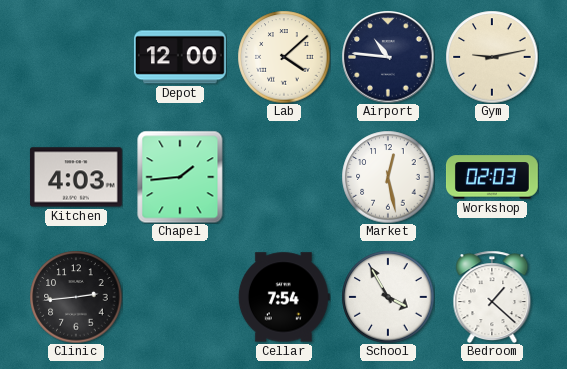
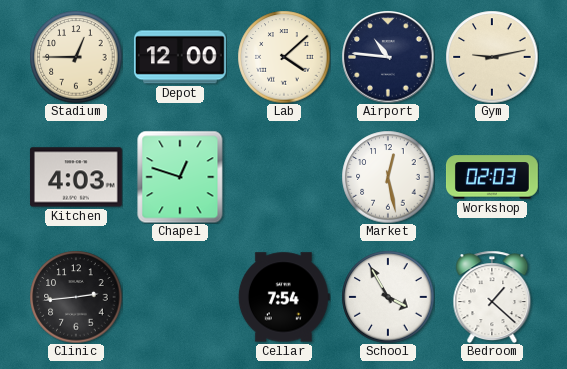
Stadium: none -> 12:45 (76, 57)
Chapel: 1:44 -> 12:48 (180, 177)
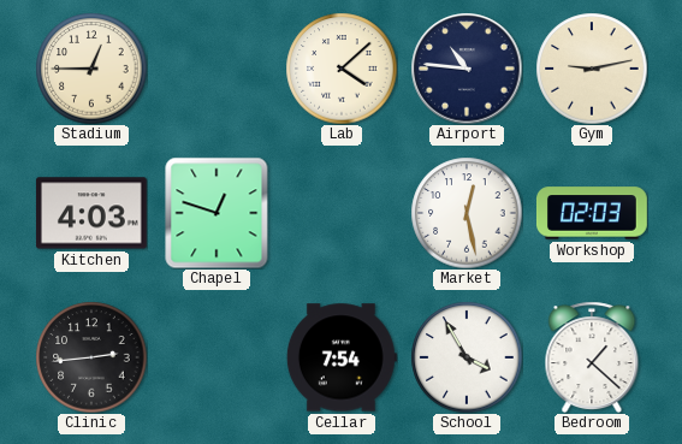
Depot: 12:00 -> none (180, 57)
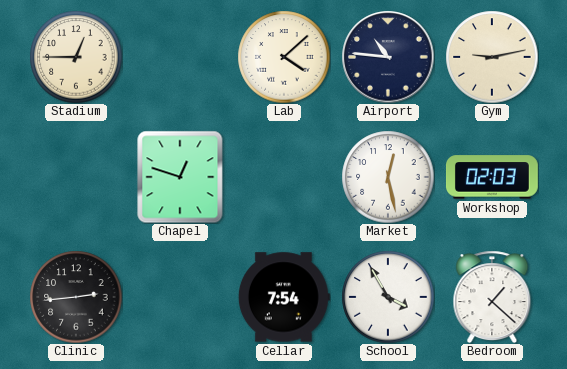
Kitchen: 4:03 -> none (91, 213)
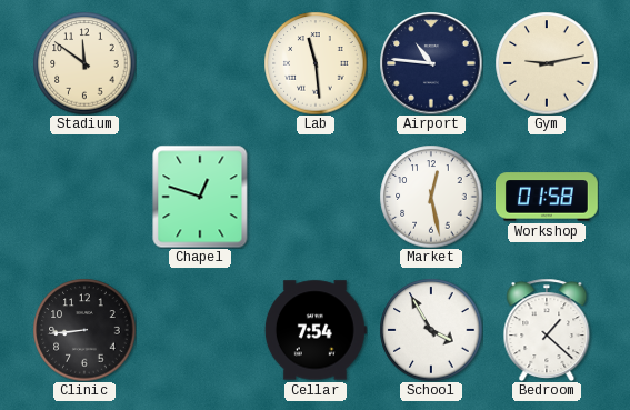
Stadium: 12:45 -> 11:51 (84, 63)
Lab: 4:08 -> 11:29 (316, 63)
Workshop: 02:03 -> 01:58 (547, 197)
Clinic: 2:44 -> 8:44 (84, 330)
